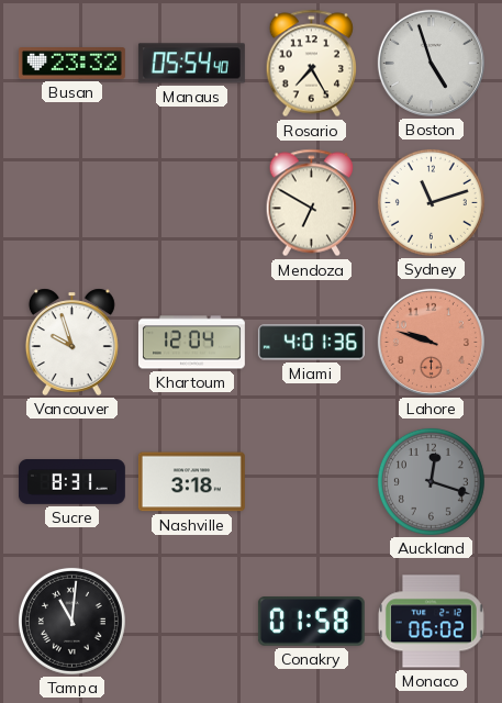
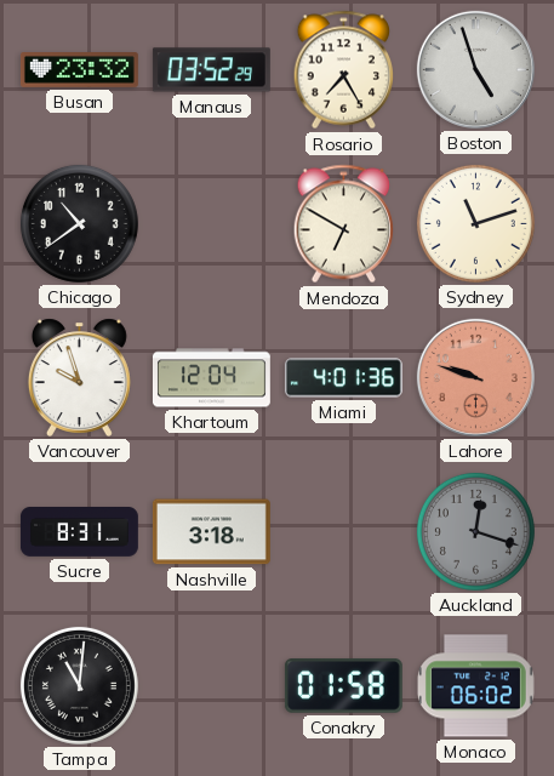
Manaus: 05:54 -> 03:52 (211, 70)
Chicago: none -> 10:39 (79, 223)
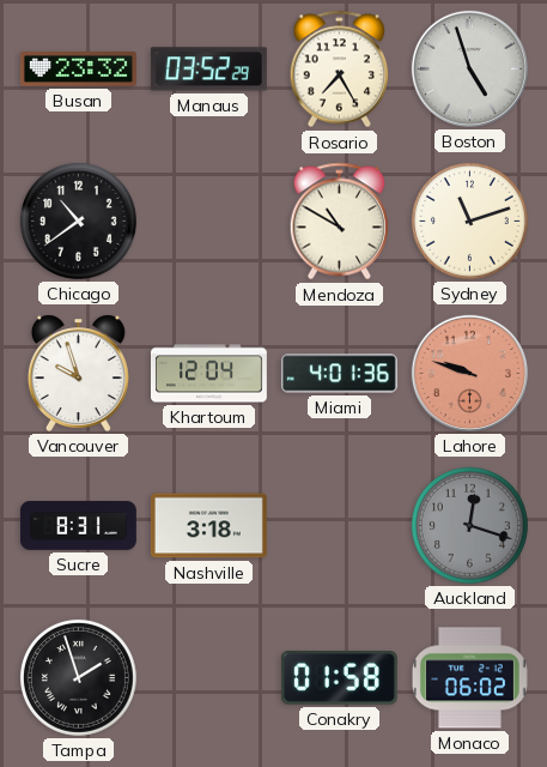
Mendoza: 6:50 -> 10:50 (339, 222)
Tampa: 11:01 -> 1:57 (78, 677)
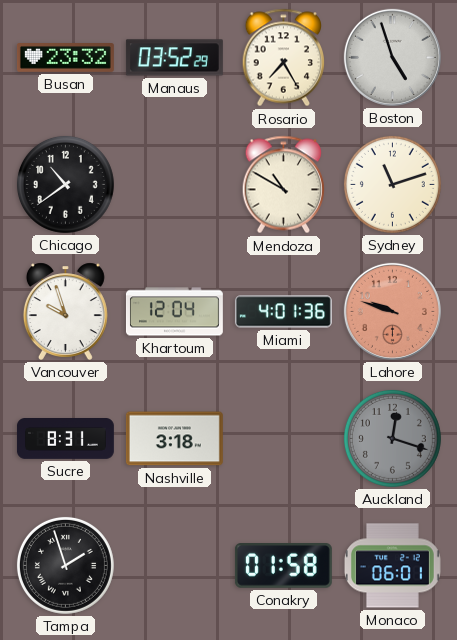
Monaco: 06:02 -> 06:01 (392, 566)
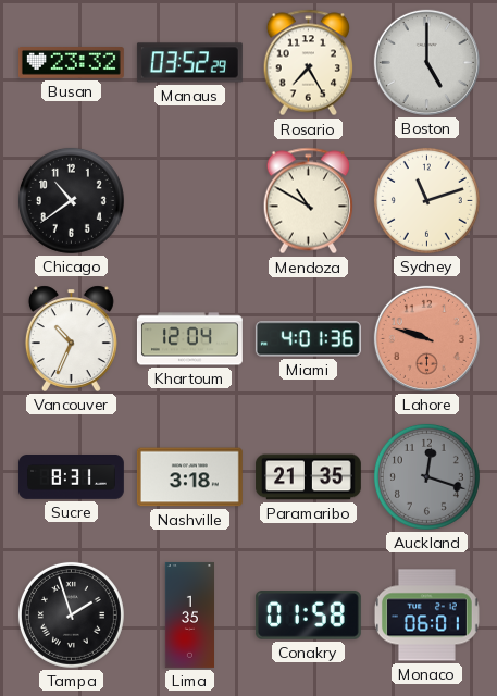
Boston: 4:57 -> 5:00 (426, 62)
Vancouver: 9:57 -> 10:34 (71, 338)
Paramaribo: none -> 21:35 (308, 477)
Lima: none -> 1:35 (189, 616)
